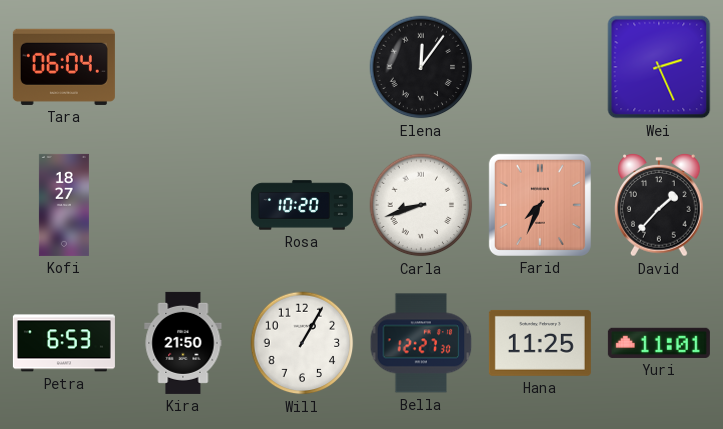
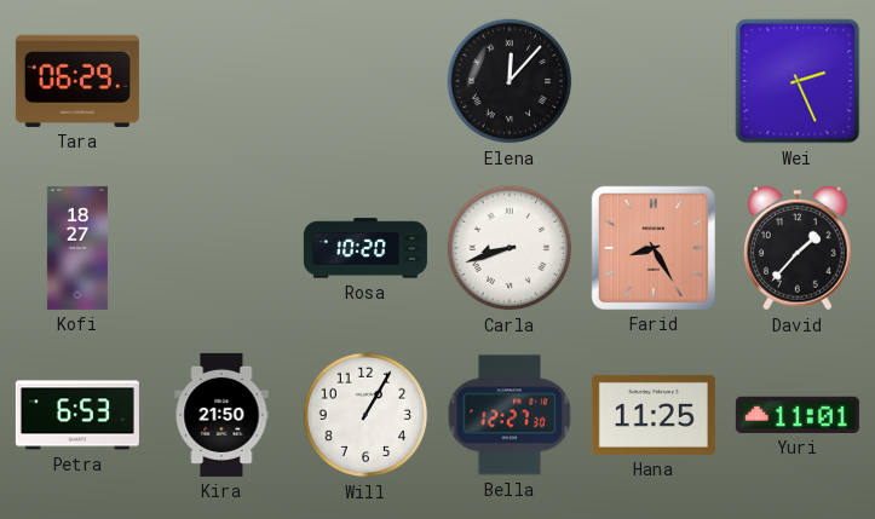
Tara: 06:04 -> 06:29 (77, 81)
Elena: 12:06 -> 12:07 (510, 81)
Farid: 7:34 -> 8:25 (654, 248)
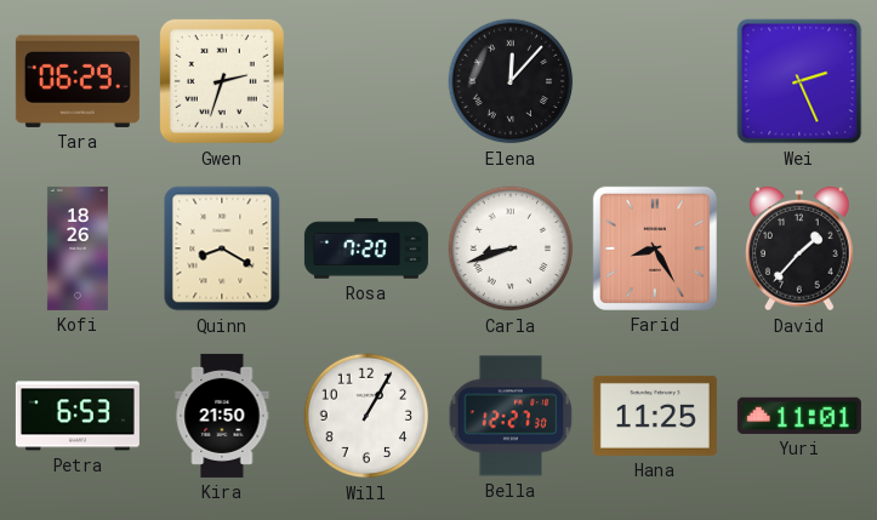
Gwen: none -> 2:33 (222, 81)
Kofi: 18:27 -> 18:26 (78, 248)
Quinn: none -> 8:20 (222, 248)
Rosa: 10:20 -> 7:20 (366, 248)
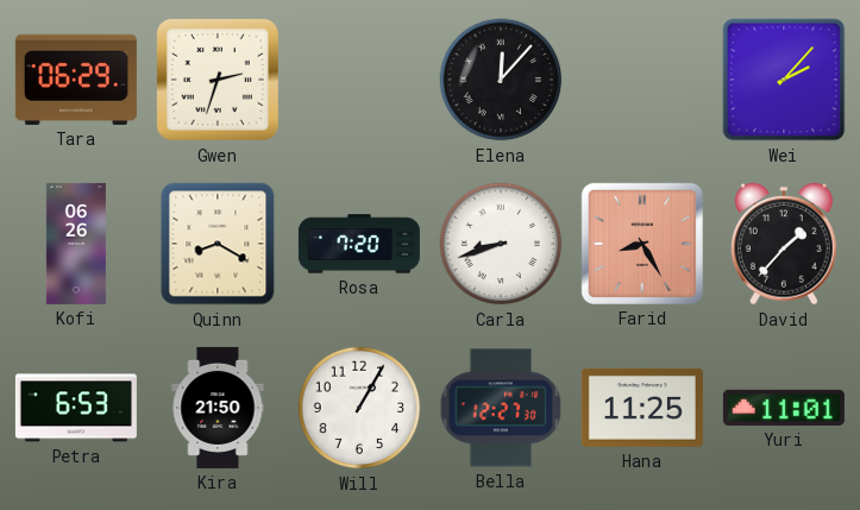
Wei: 2:26 -> 2:07 (784, 80)
Kofi: 18:26 -> 06:26 (76, 244)
